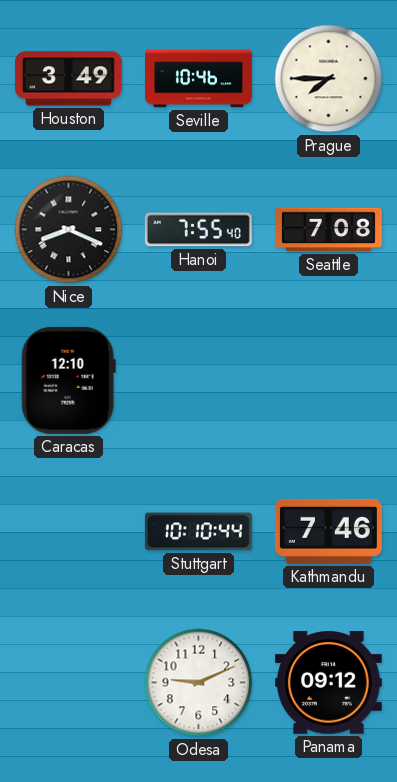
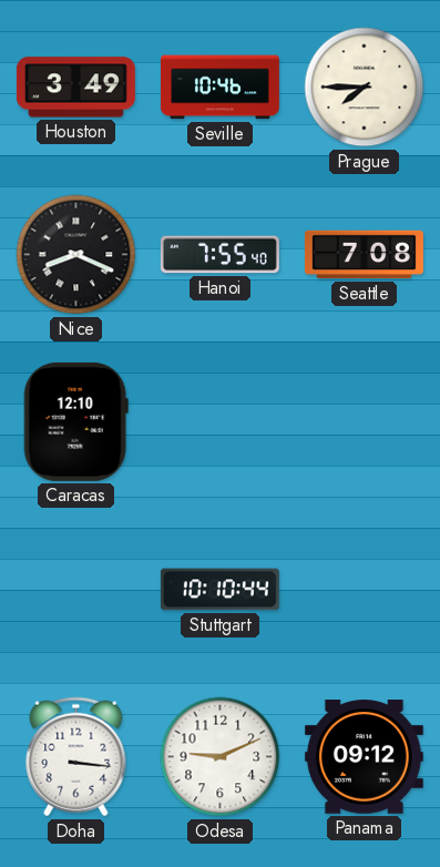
Kathmandu: 7:46 -> none (328, 531)
Doha: none -> 3:16 (76, 757)
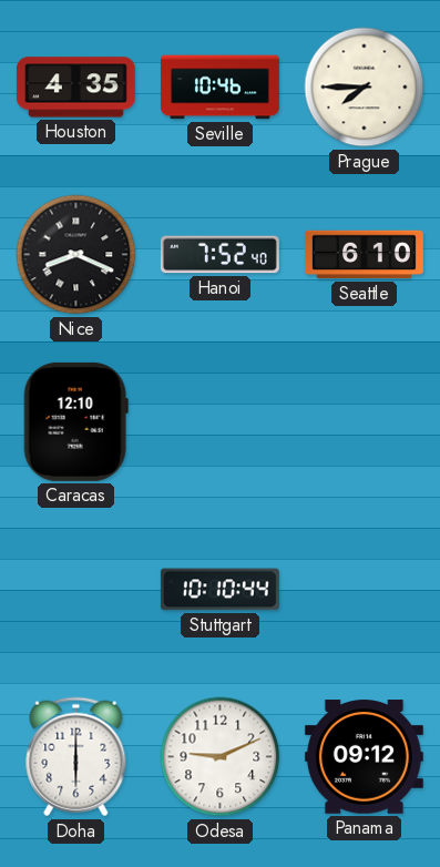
Houston: 3:49 -> 4:35 (75, 88)
Hanoi: 7:55 -> 7:52 (219, 255)
Seattle: 7:08 -> 6:10 (364, 255)
Doha: 3:16 -> 6:00 (76, 757)
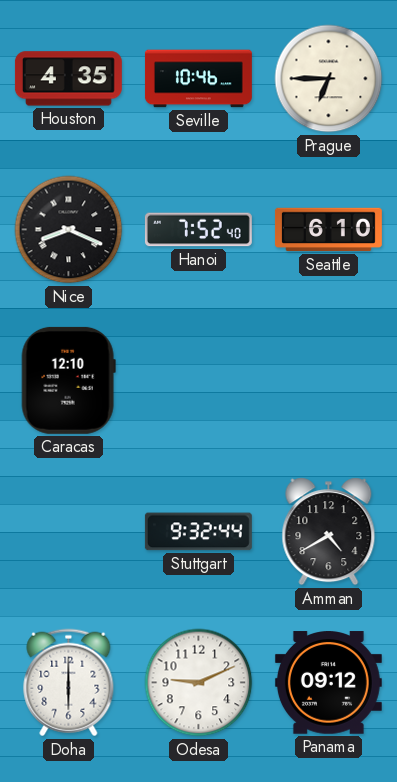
Prague: 7:45 -> 6:45 (329, 79)
Stuttgart: 10:10 -> 9:32 (198, 532)
Amman: none -> 4:40 (329, 532)
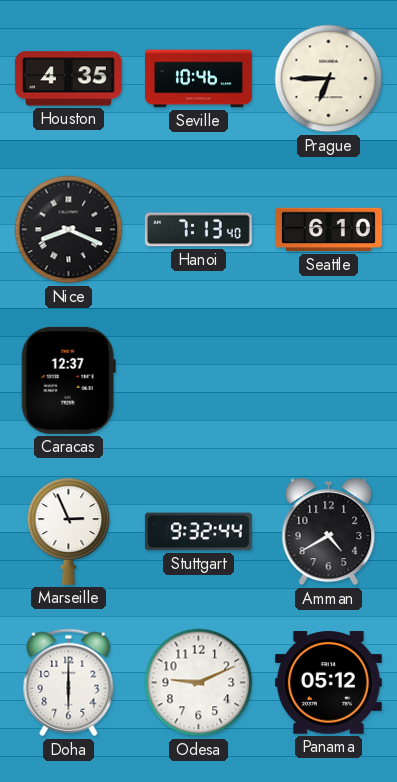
Hanoi: 7:52 -> 7:13 (198, 230)
Caracas: 12:10 -> 12:37 (68, 380)
Marseille: none -> 2:56 (69, 531)
Panama: 09:12 -> 05:12 (328, 683)
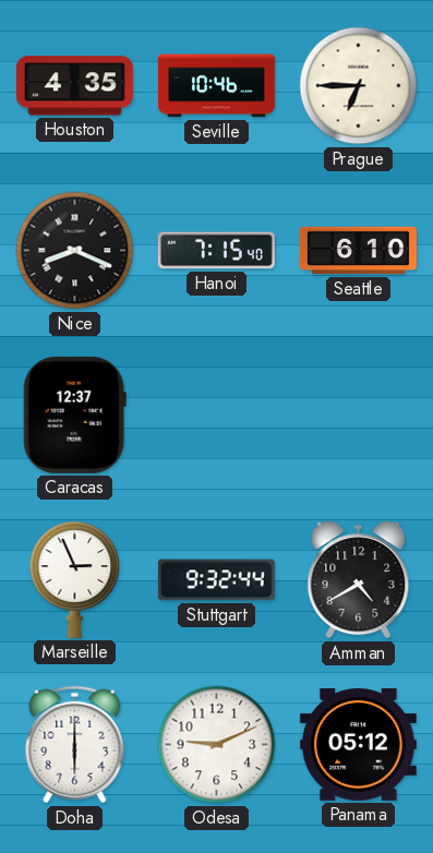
Hanoi: 7:13 -> 7:15 (216, 251)
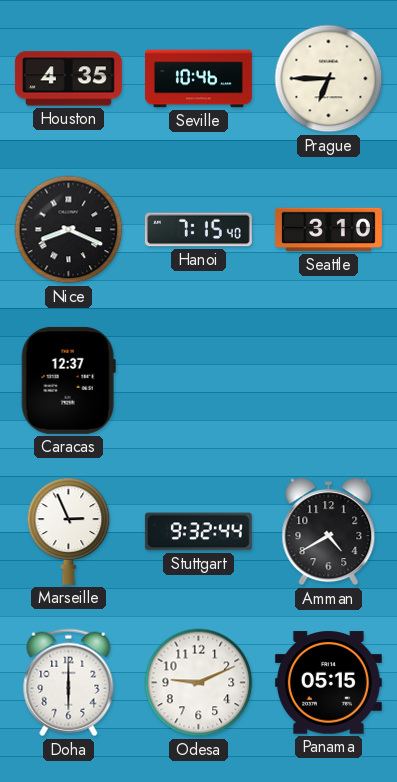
Seattle: 6:10 -> 3:10 (328, 230)
Panama: 05:12 -> 05:15 (328, 683)
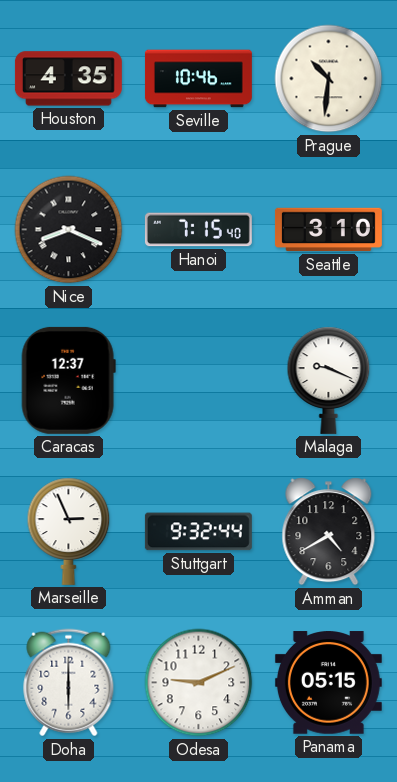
Prague: 6:45 -> 10:31 (329, 79)
Malaga: none -> 9:19 (329, 380)
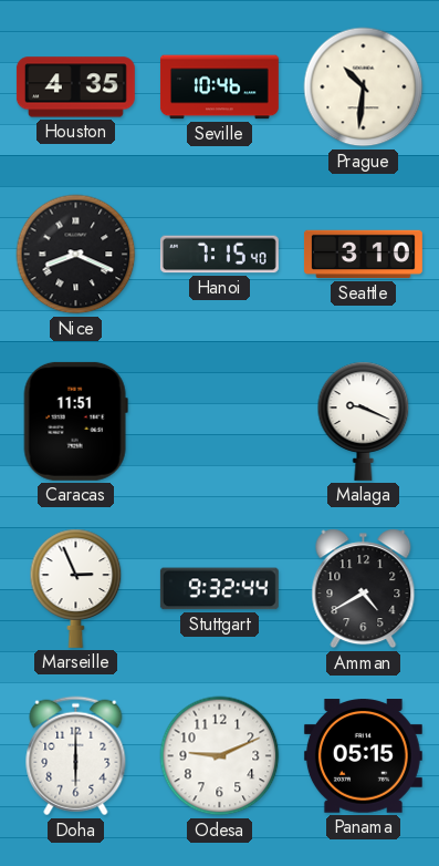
Caracas: 12:37 -> 11:51 (75, 421)
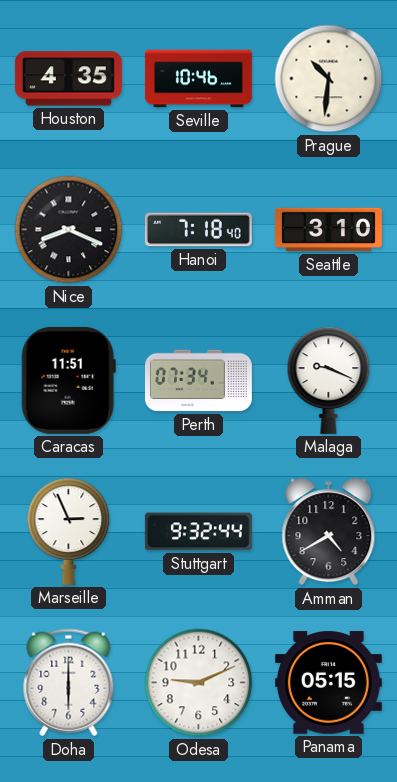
Hanoi: 7:15 -> 7:18 (198, 230)
Perth: none -> 07:34 (198, 381)
